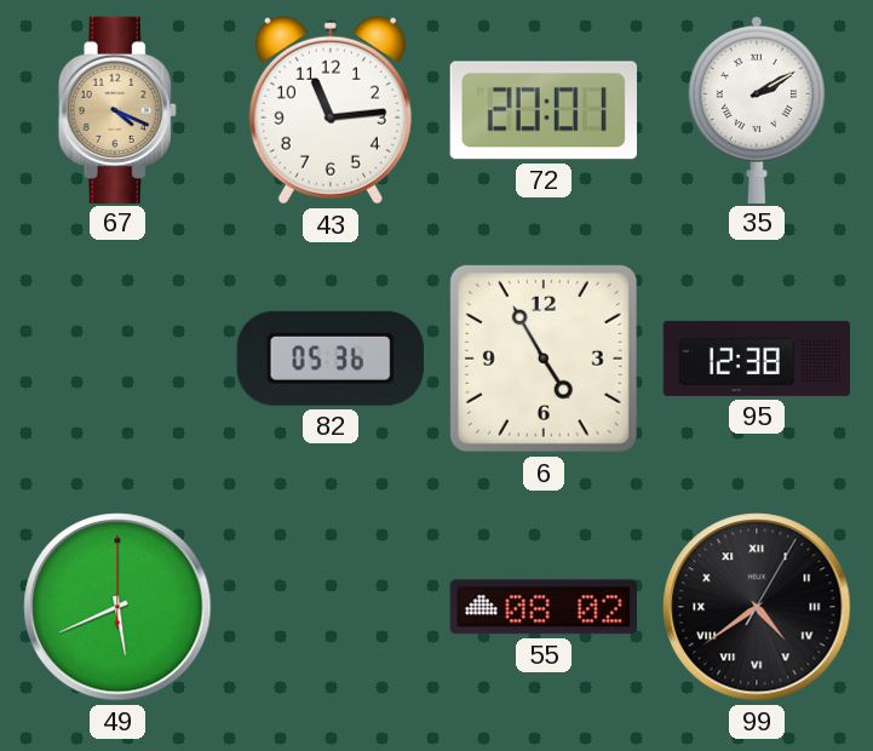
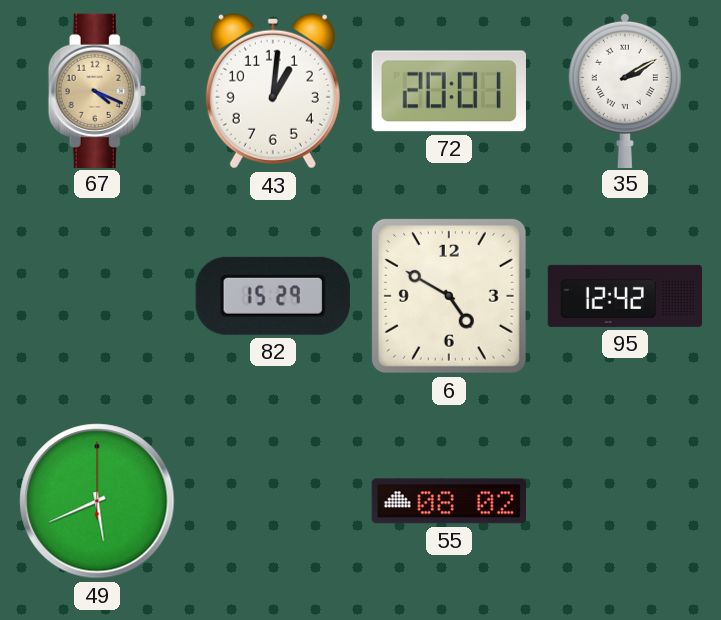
43: 11:14 -> 1:01 (273, 91)
82: 05:36 -> 15:29 (273, 296)
6: 4:55 -> 4:50 (449, 296)
95: 12:38 -> 12:42 (625, 296)
99: 4:39 -> none (757, 607)
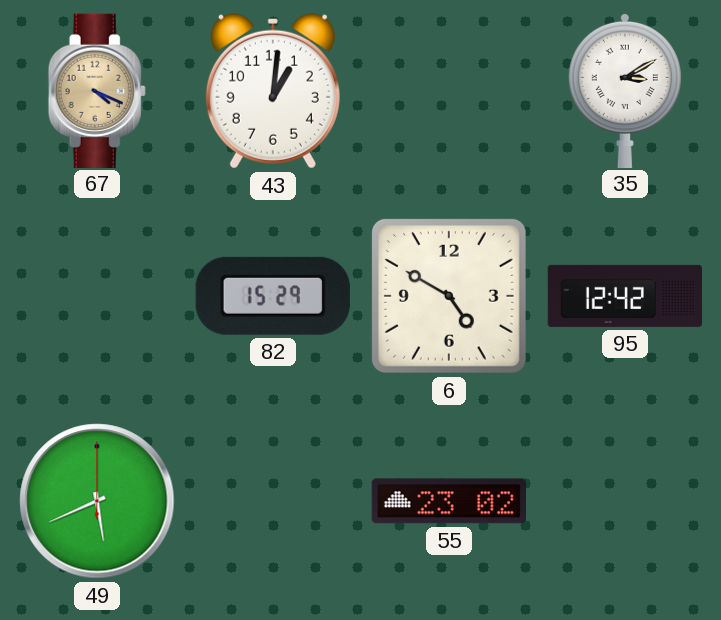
72: 20:01 -> none (449, 91)
35: 2:10 -> 3:10 (625, 90)
55: 08:02 -> 23:02 (449, 501)
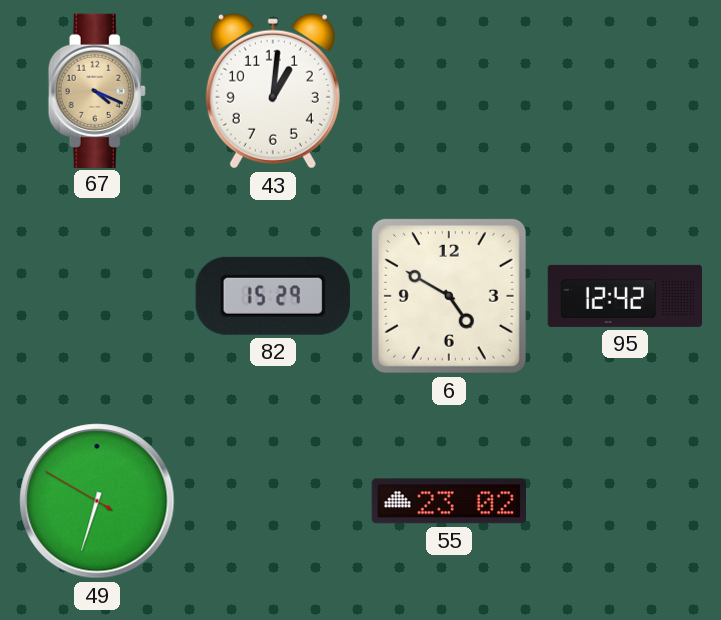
35: 3:10 -> none (625, 90)
49: 5:41 -> 6:32 (97, 501)
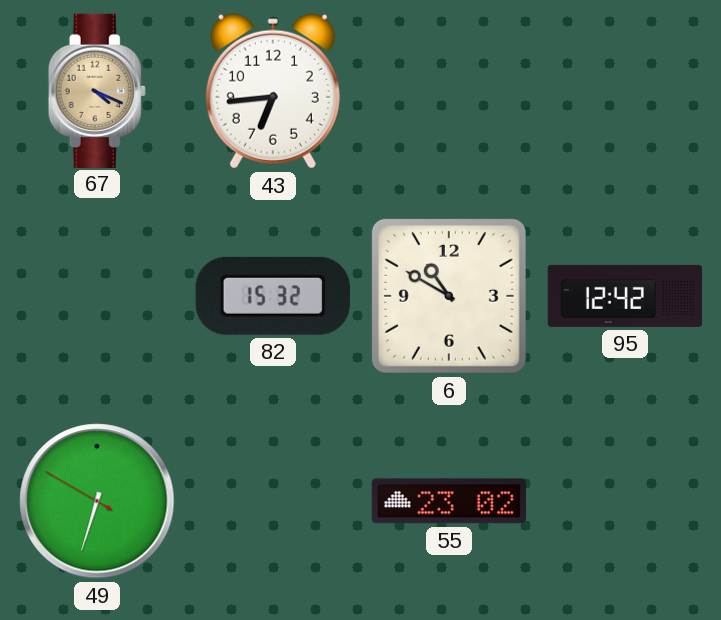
43: 1:01 -> 6:44 (273, 91)
82: 15:29 -> 15:32 (273, 296)
6: 4:50 -> 10:50 (449, 296)
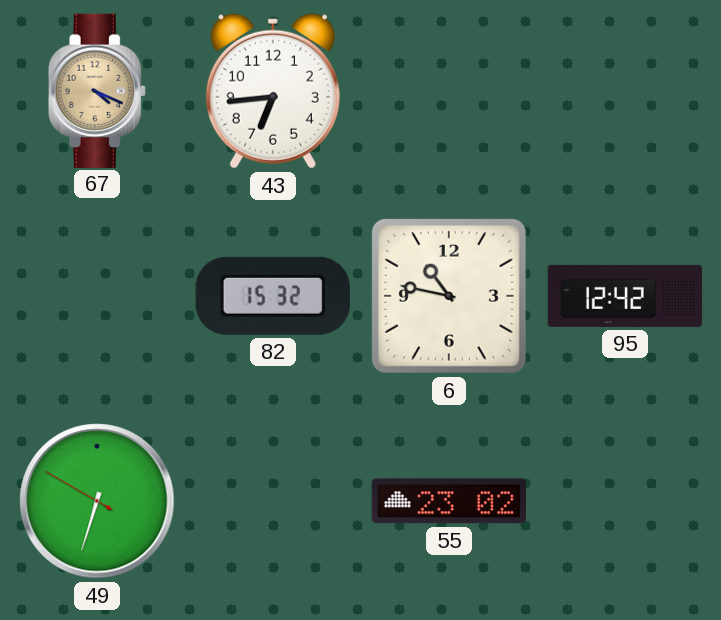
6: 10:50 -> 10:47 (449, 296)
